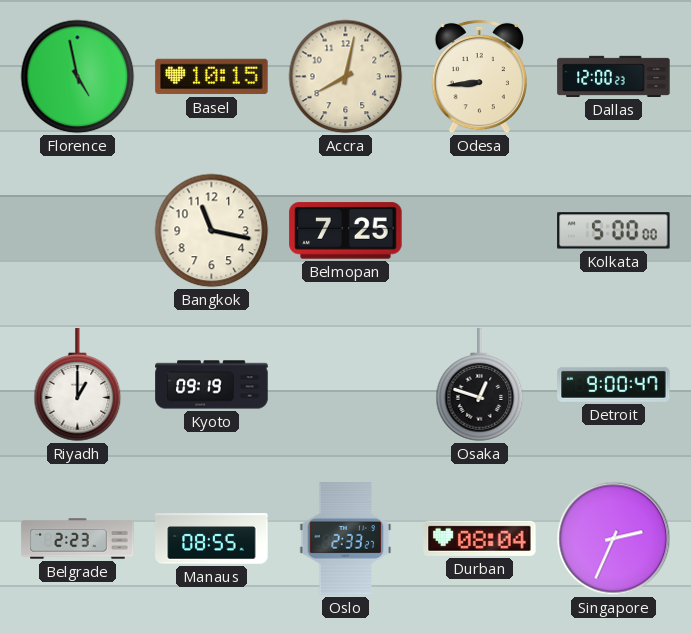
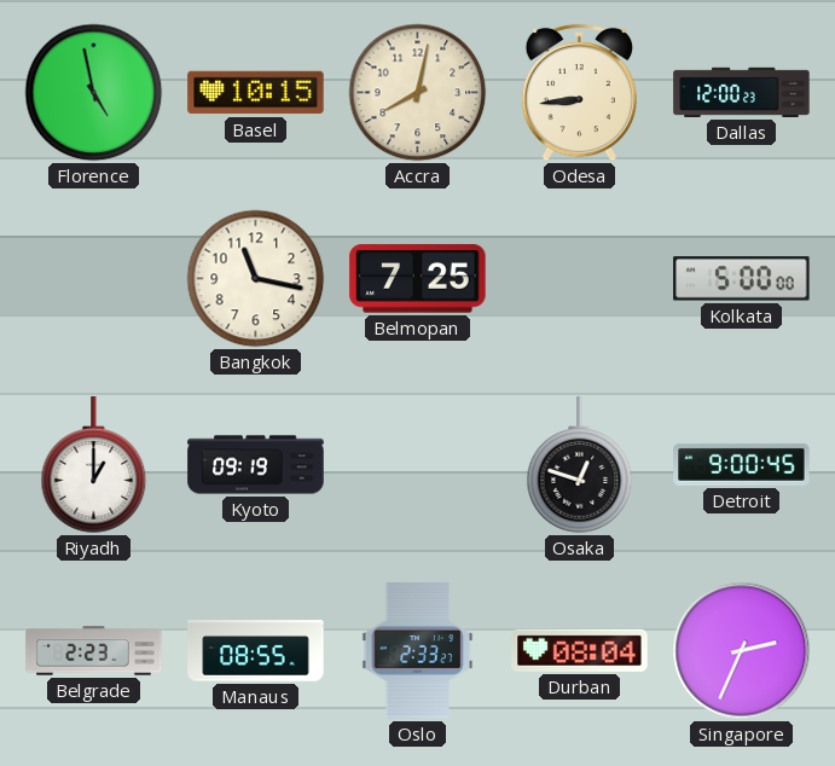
Detroit: 9:00:47 -> 9:00:45 (742, 464)
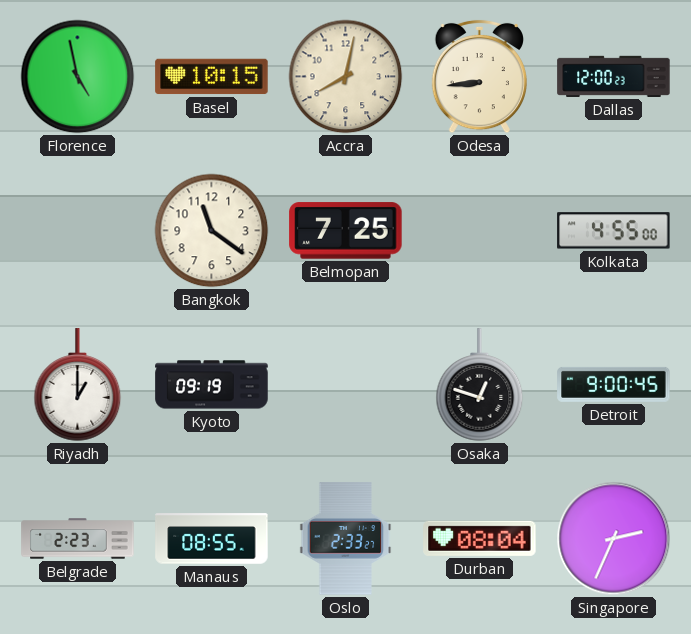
Bangkok: 11:17 -> 11:21 (212, 231)
Kolkata: 5:00 -> 4:55 (614, 231)
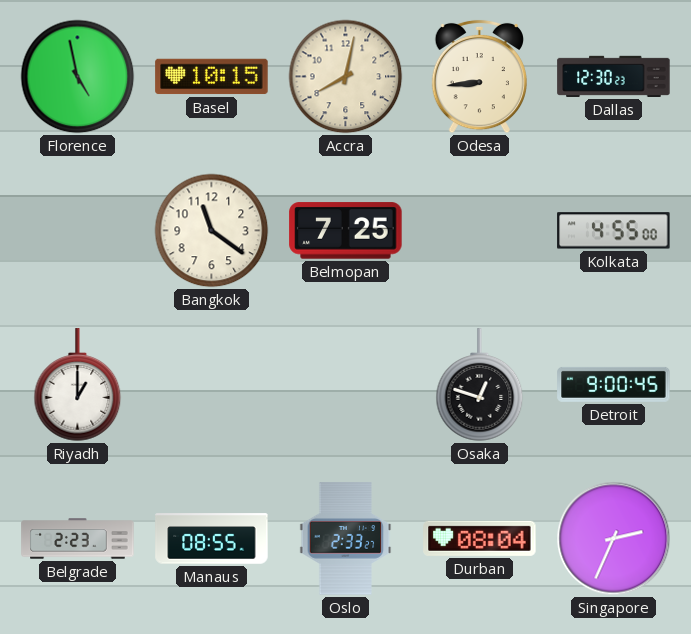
Dallas: 12:00 -> 12:30 (614, 76)
Kyoto: 09:19 -> none (212, 385)
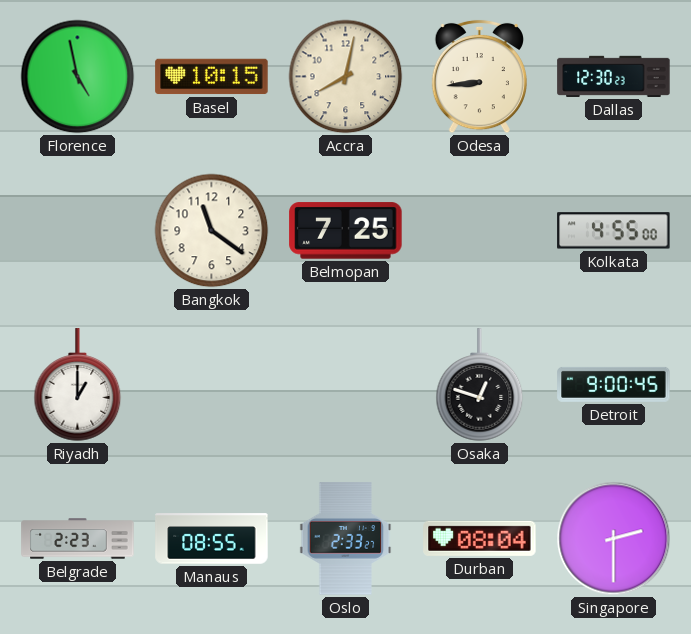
Singapore: 2:34 -> 2:30 (614, 539)
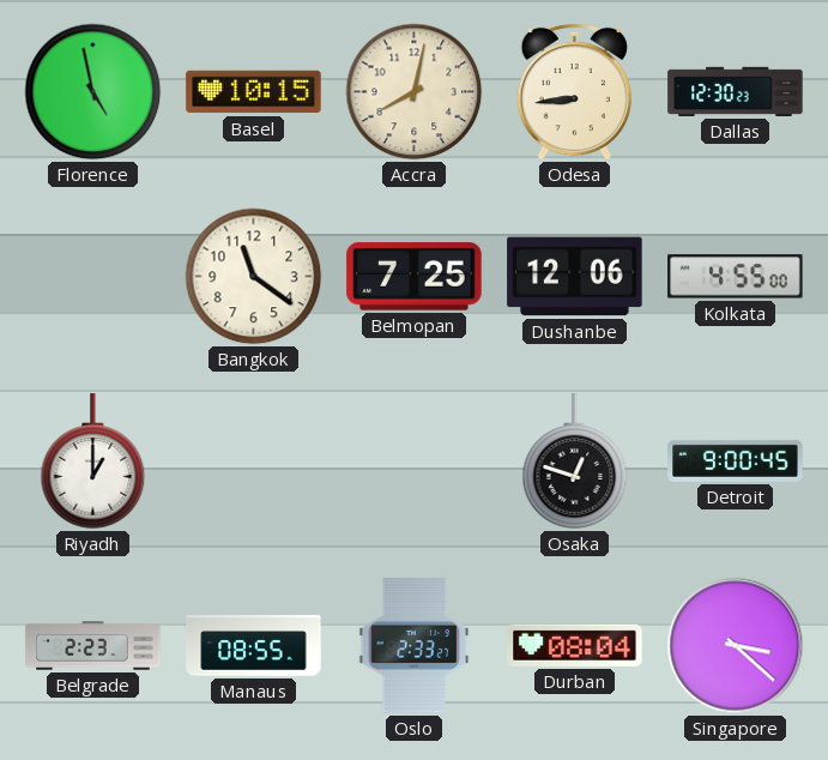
Dushanbe: none -> 12:06 (575, 277)
Singapore: 2:30 -> 3:22 (736, 646)
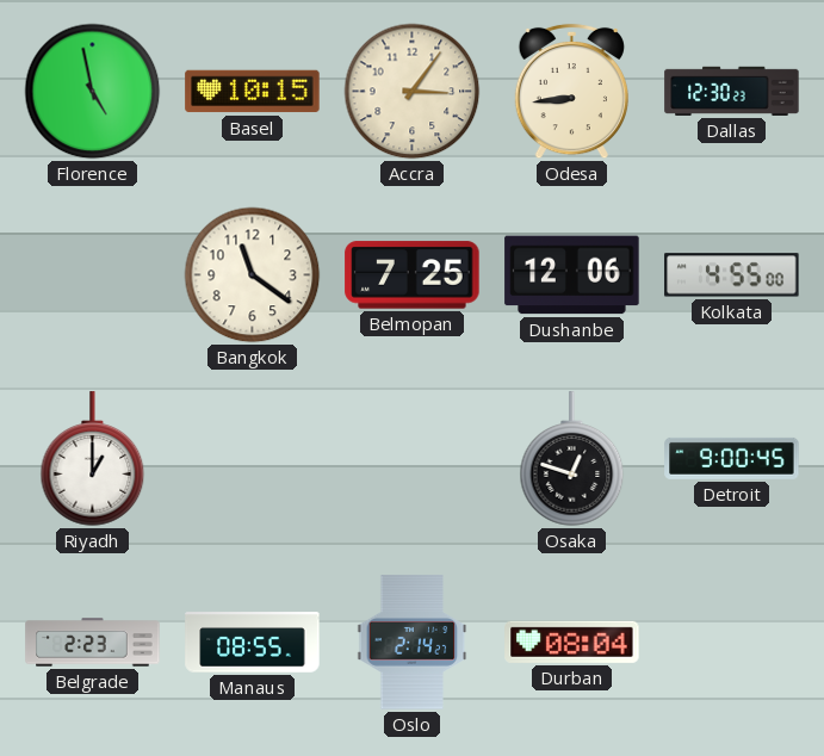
Accra: 8:02 -> 3:06 (413, 92)
Oslo: 2:33 -> 2:14 (413, 643)
Singapore: 3:22 -> none (736, 646)
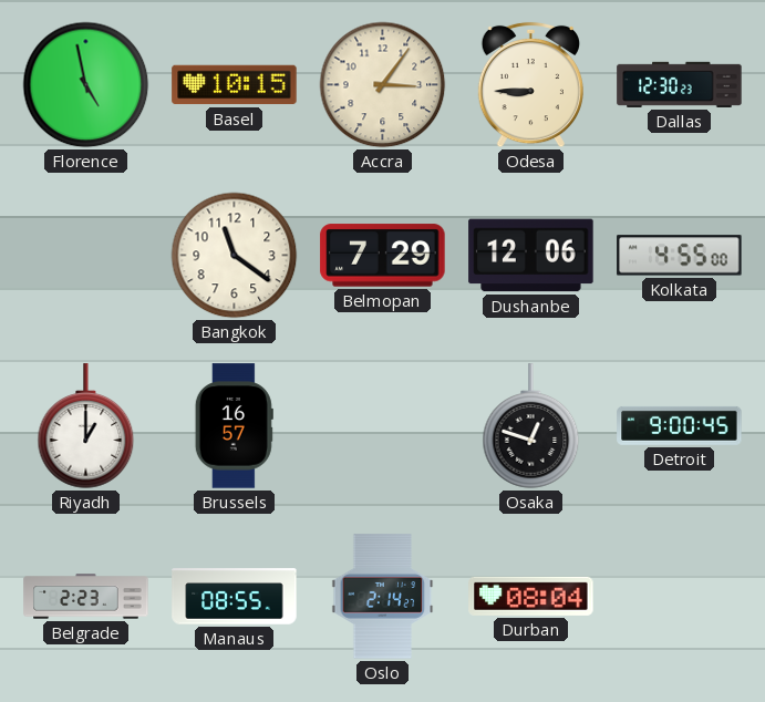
Odesa: 8:44 -> 8:45 (530, 85)
Belmopan: 7:25 -> 7:29 (383, 256)
Brussels: none -> 16:57 (234, 426)
